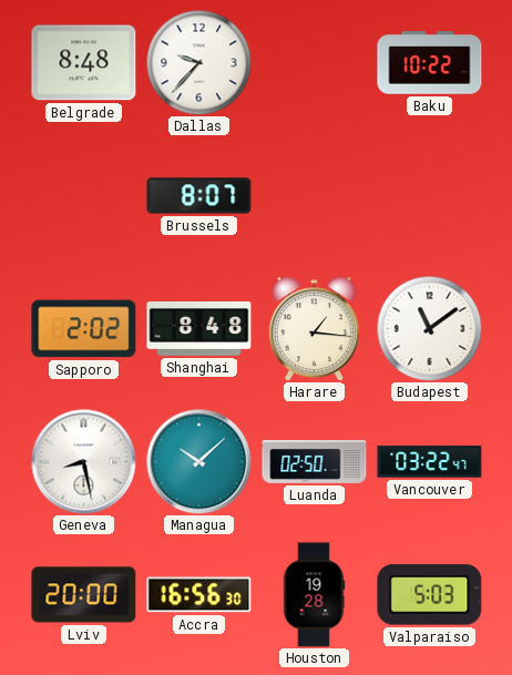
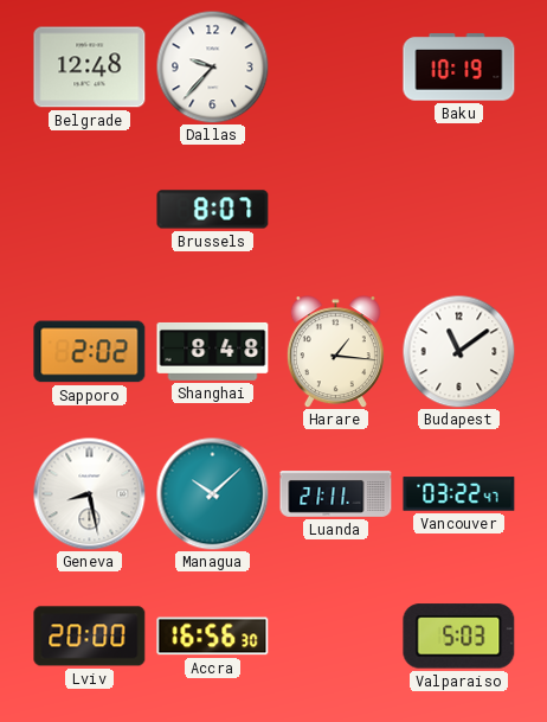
Belgrade: 8:48 -> 12:48 (90, 68)
Baku: 10:22 -> 10:19 (459, 68)
Luanda: 02:50 -> 21:11 (336, 494)
Houston: 19:28 -> none (314, 595)
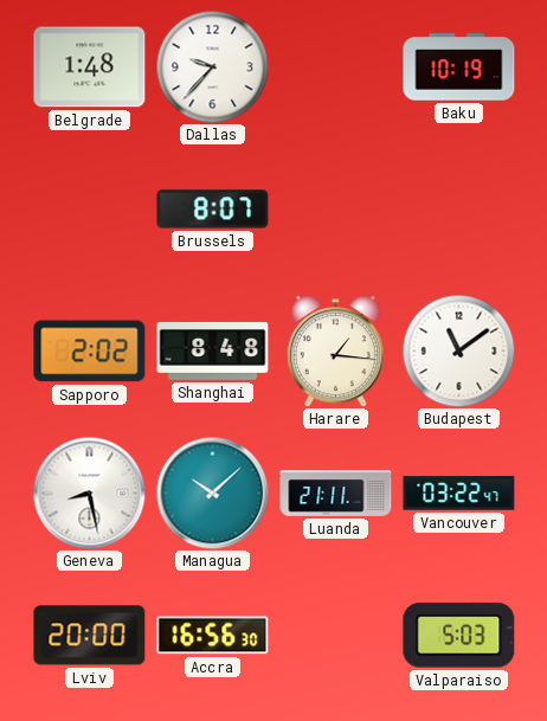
Belgrade: 12:48 -> 1:48 (90, 67)
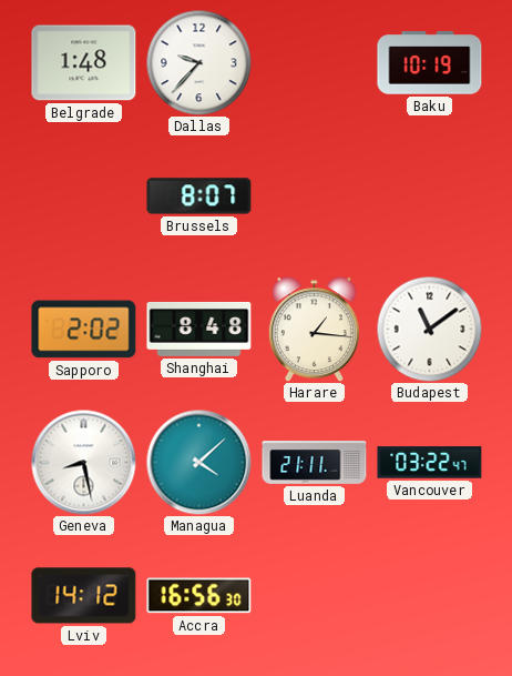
Managua: 10:08 -> 4:08 (198, 462)
Lviv: 20:00 -> 14:12 (84, 596)
Valparaiso: 5:03 -> none (459, 636)
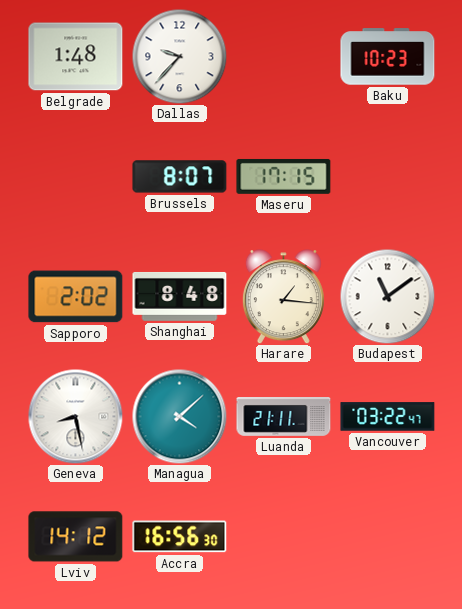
Baku: 10:19 -> 10:23 (388, 57)
Maseru: none -> 17:15 (284, 176)
